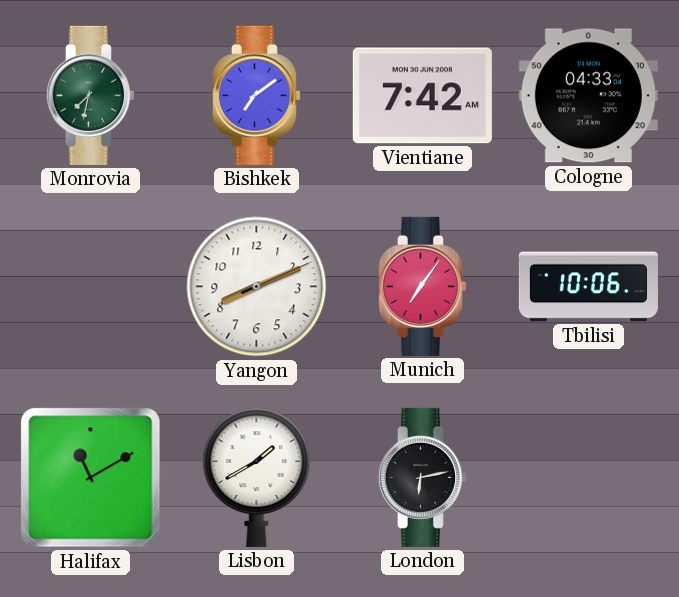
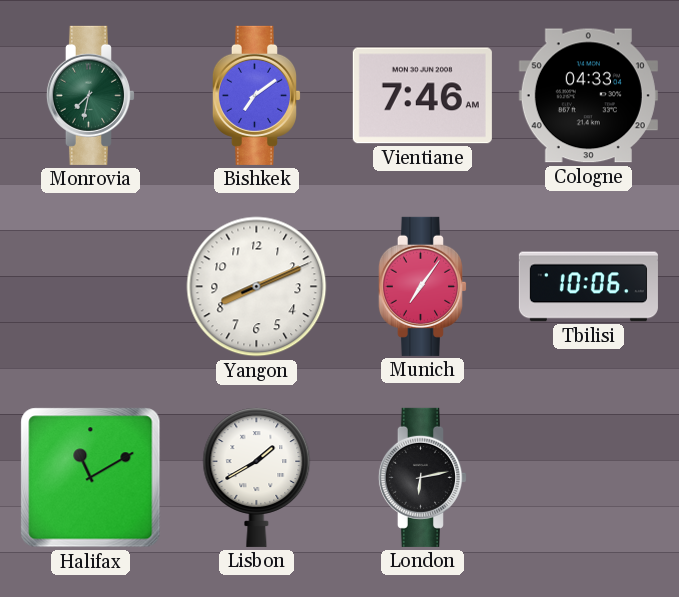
Vientiane: 7:42 -> 7:46 (422, 96)
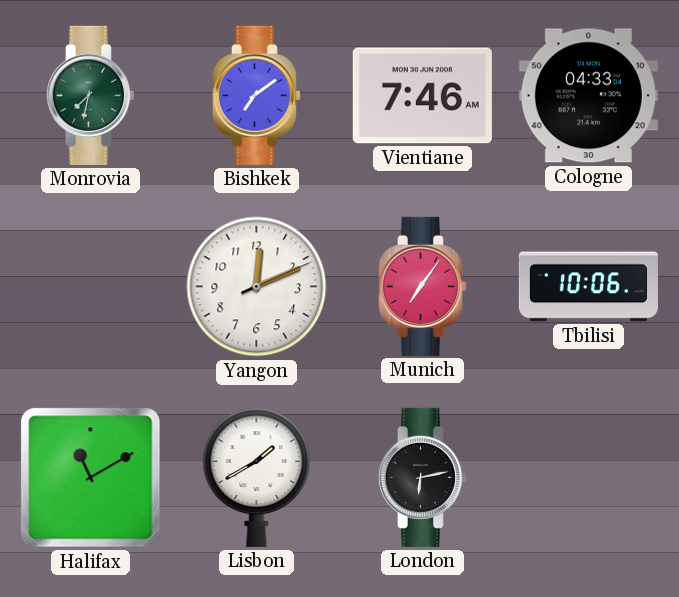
Yangon: 8:11 -> 12:11 (257, 287)
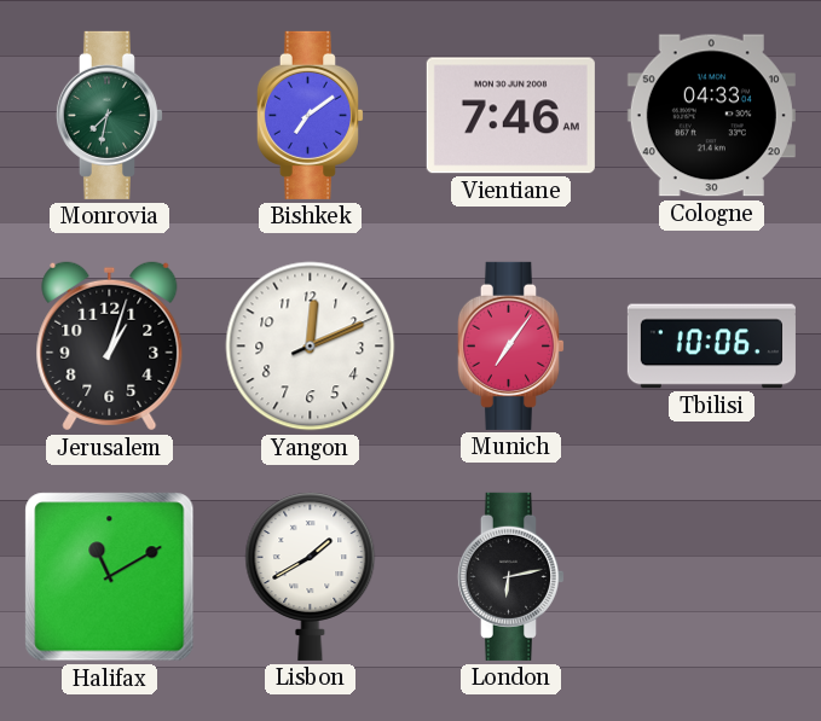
Jerusalem: none -> 1:03 (110, 347)
